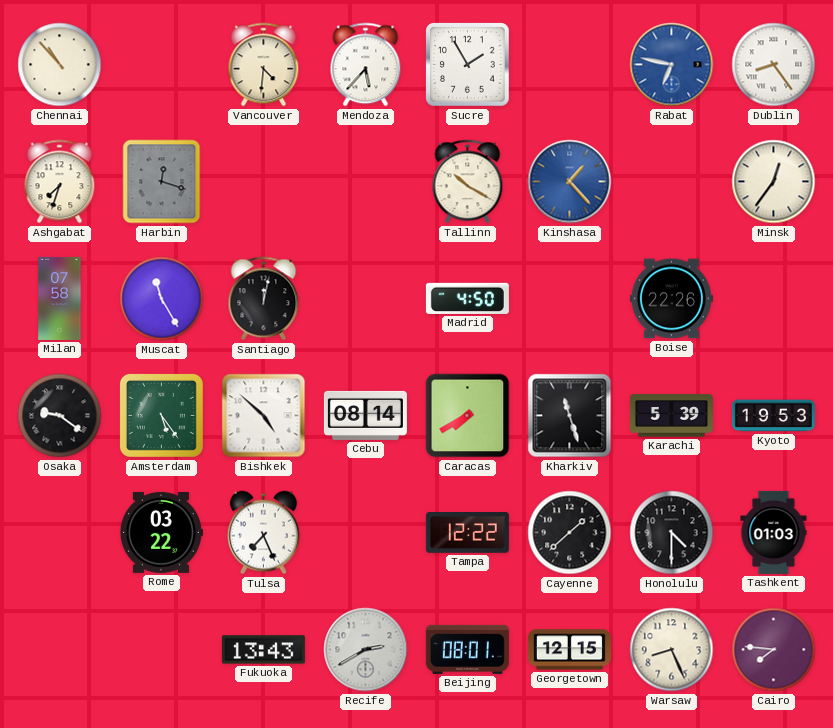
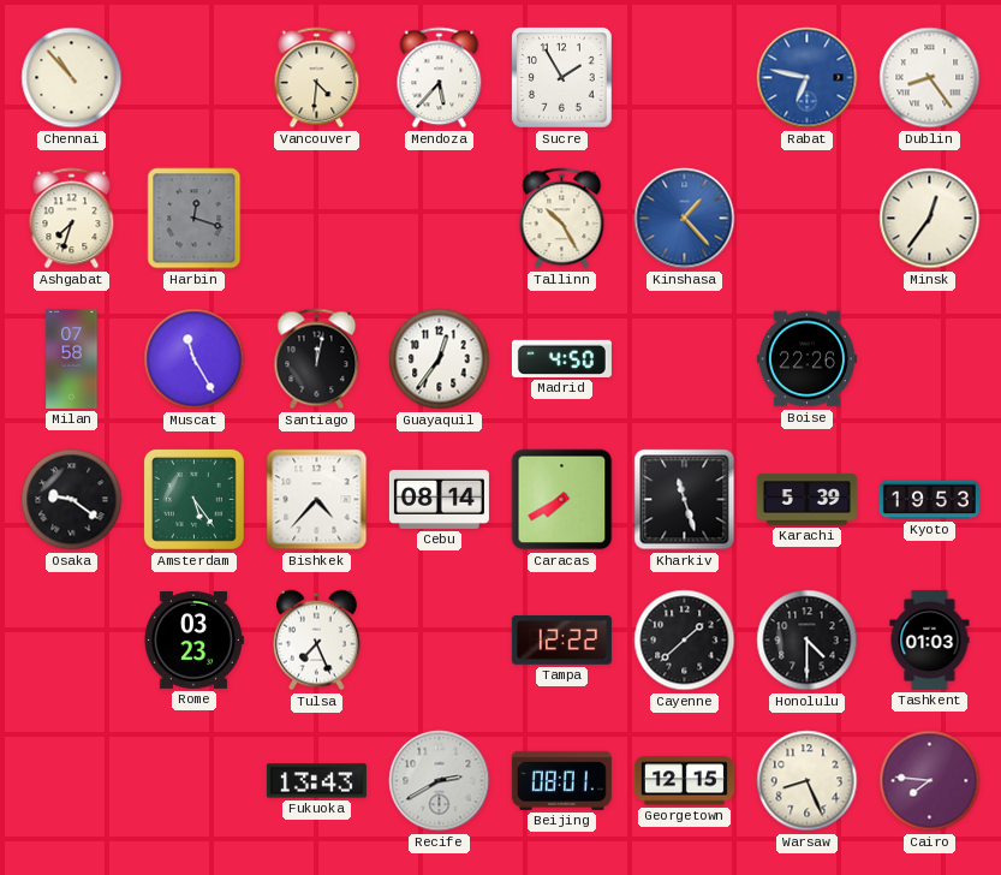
Tallinn: 10:20 -> 10:25 (562, 219)
Guayaquil: none -> 12:36 (440, 359)
Bishkek: 4:52 -> 4:37 (317, 500)
Rome: 03:22 -> 03:23 (193, 639)
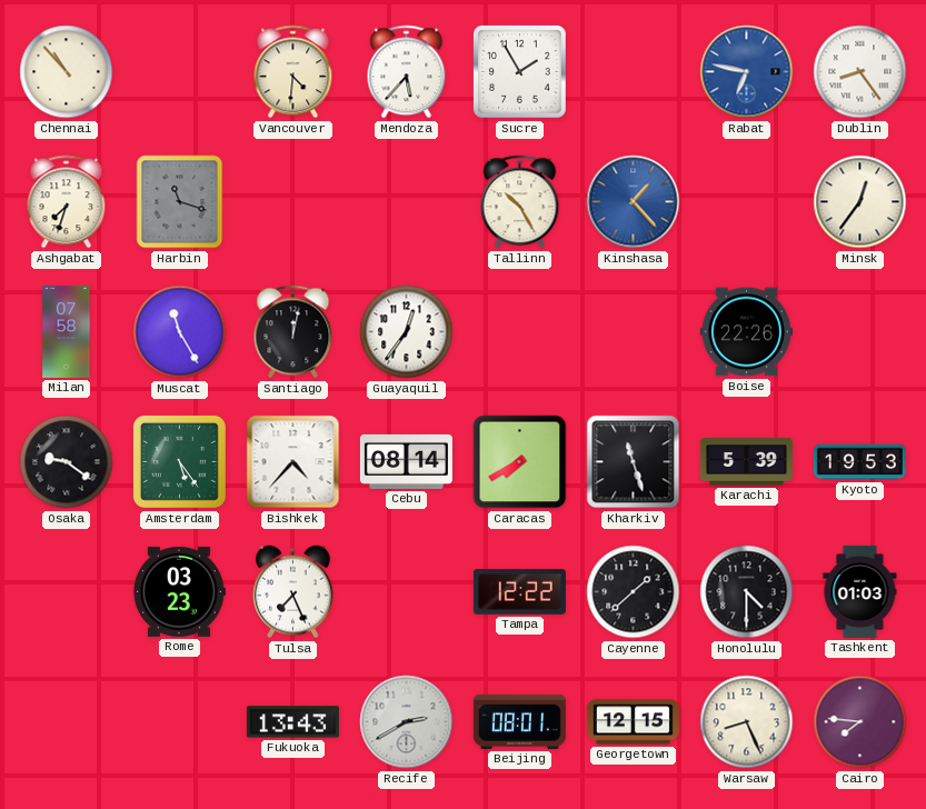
Harbin: 12:18 -> 11:18 (180, 202)
Madrid: 4:50 -> none (561, 358)
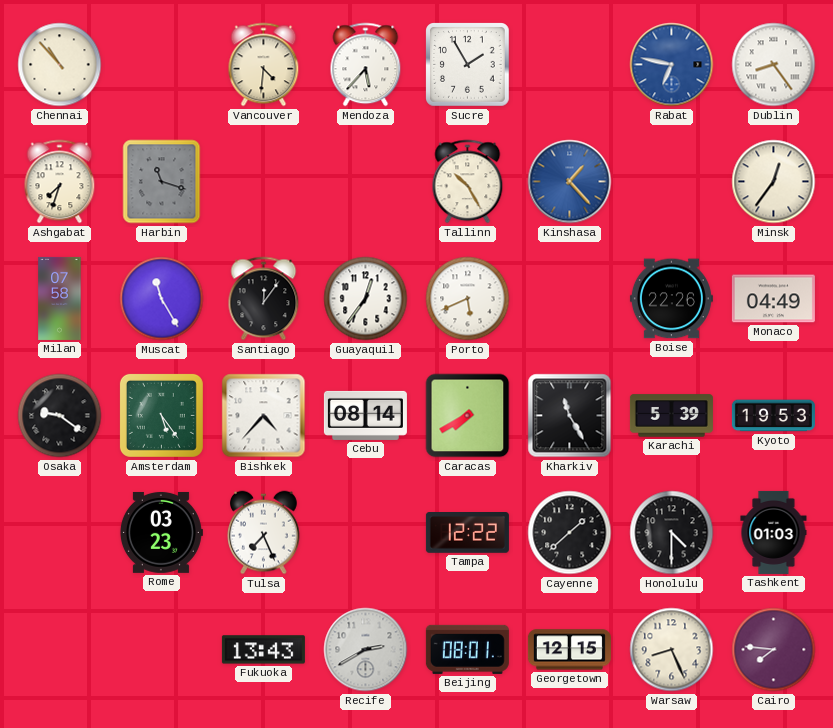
Santiago: 12:02 -> 12:06 (264, 299)
Porto: none -> 5:41 (468, 299)
Monaco: none -> 04:49 (773, 299)
Kharkiv: 11:27 -> 11:25 (570, 416)
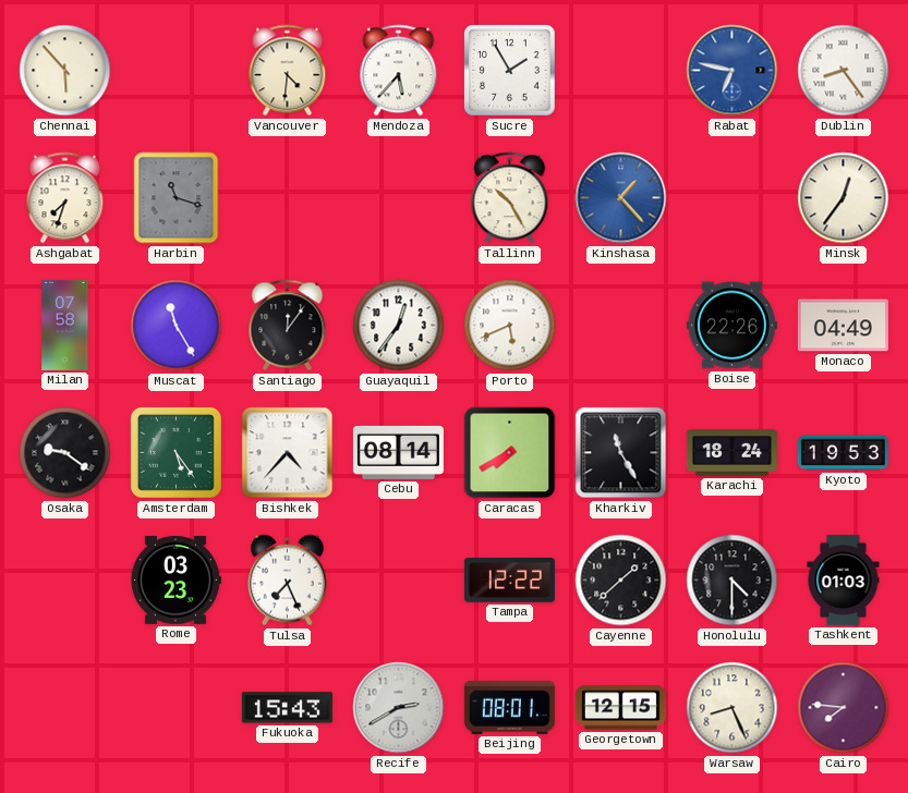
Chennai: 10:53 -> 5:53 (65, 71)
Karachi: 5:39 -> 18:24 (731, 453)
Fukuoka: 13:43 -> 15:43 (287, 708)
